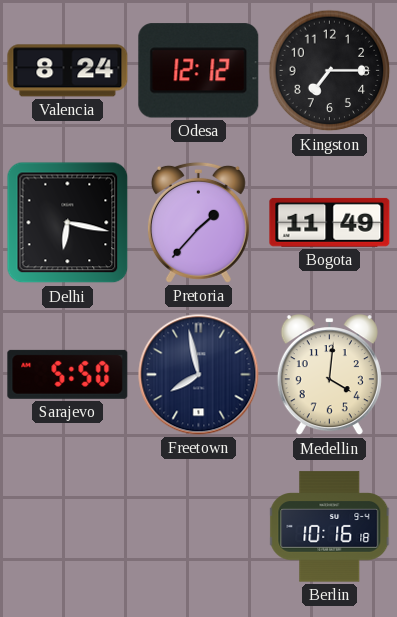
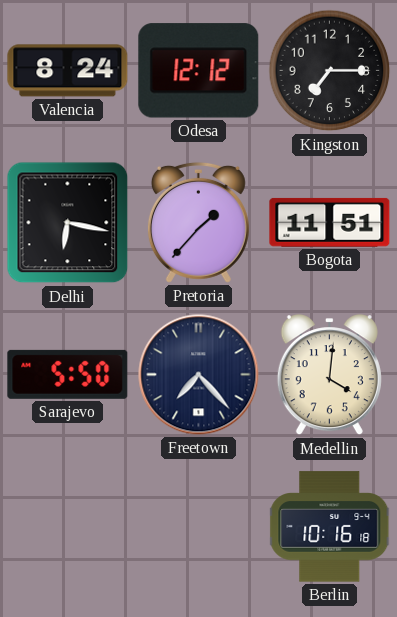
Bogota: 11:49 -> 11:51 (330, 222)
Freetown: 7:58 -> 7:23 (199, 375)
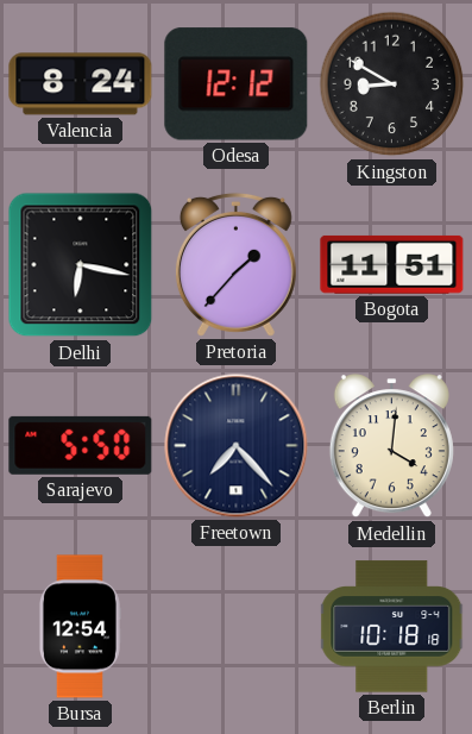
Kingston: 7:15 -> 8:50 (392, 84)
Bursa: none -> 12:54 (80, 627)
Berlin: 10:16 -> 10:18 (392, 627)
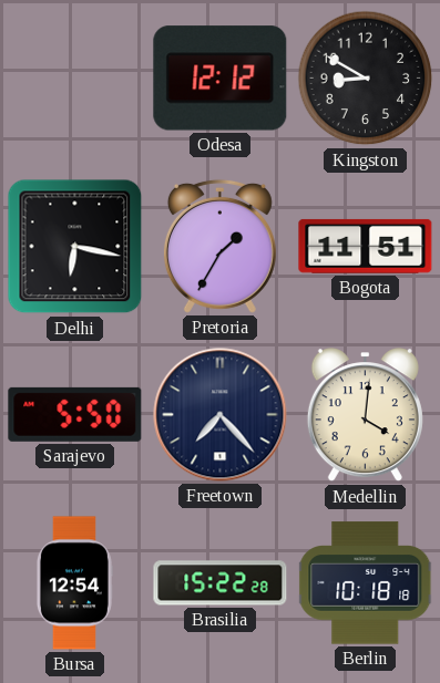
Valencia: 8:24 -> none (81, 84)
Pretoria: 1:37 -> 1:35 (219, 246)
Brasilia: none -> 15:22 (221, 583)
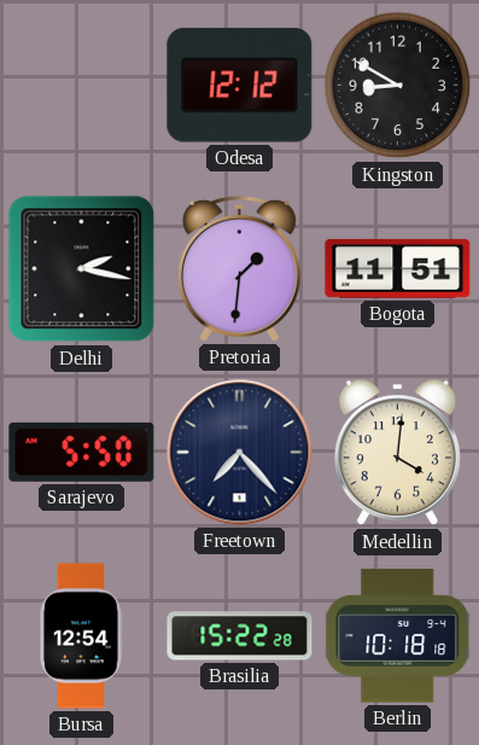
Delhi: 6:17 -> 2:17 (82, 269)
Pretoria: 1:35 -> 1:31 (239, 268)
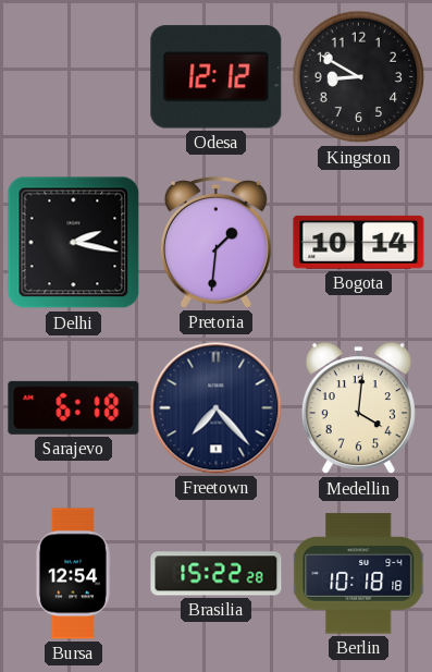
Bogota: 11:51 -> 10:14 (359, 242)
Sarajevo: 5:50 -> 6:18 (74, 407)
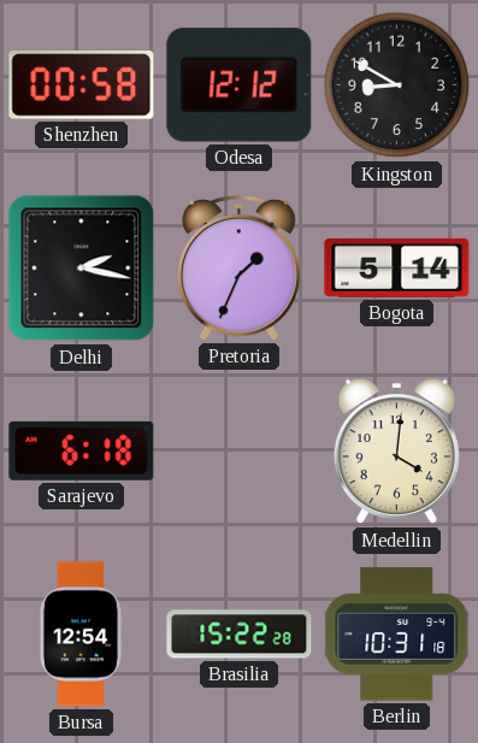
Shenzhen: none -> 00:58 (82, 85)
Pretoria: 1:31 -> 1:34 (238, 267)
Bogota: 10:14 -> 5:14 (397, 267)
Freetown: 7:23 -> none (217, 408)
Berlin: 10:18 -> 10:31 (397, 635)
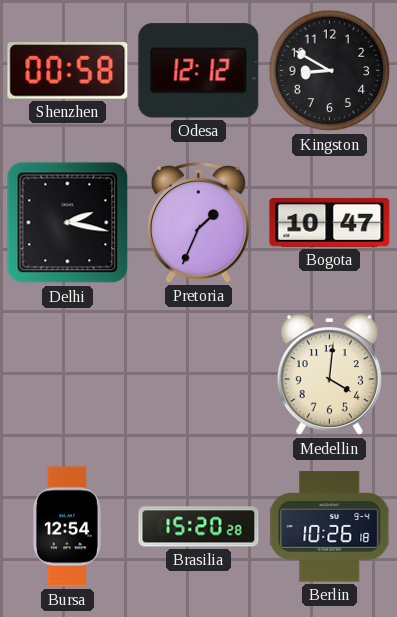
Bogota: 5:14 -> 10:47 (330, 222)
Sarajevo: 6:18 -> none (82, 450)
Brasilia: 15:22 -> 15:20 (199, 527)
Berlin: 10:31 -> 10:26 (330, 527)
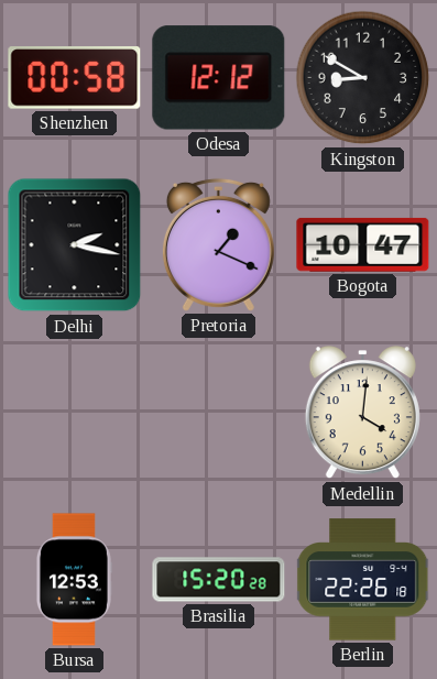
Pretoria: 1:34 -> 1:19 (218, 244)
Bursa: 12:54 -> 12:53 (74, 580)
Berlin: 10:26 -> 22:26 (363, 580)
